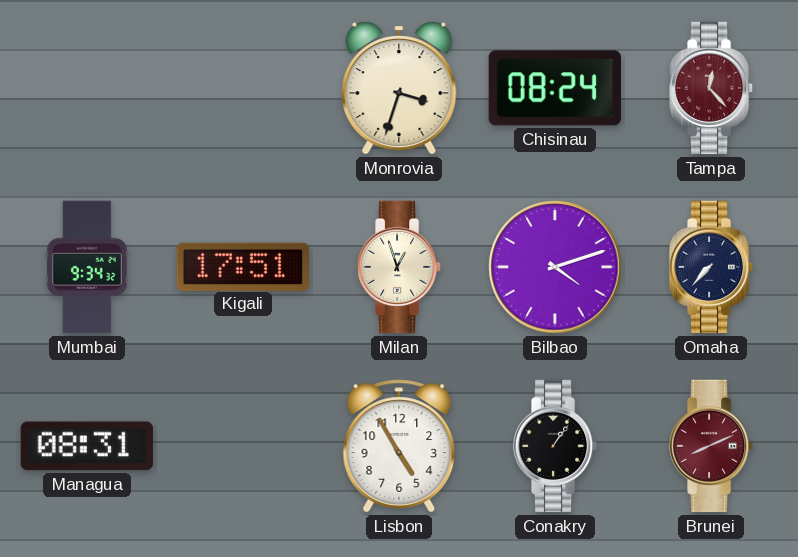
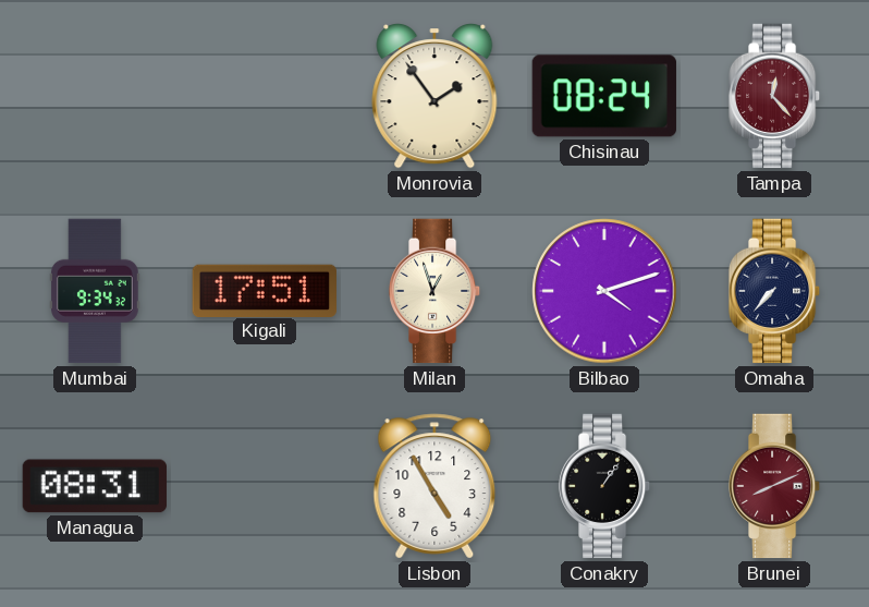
Monrovia: 3:33 -> 1:54 (434, 97)
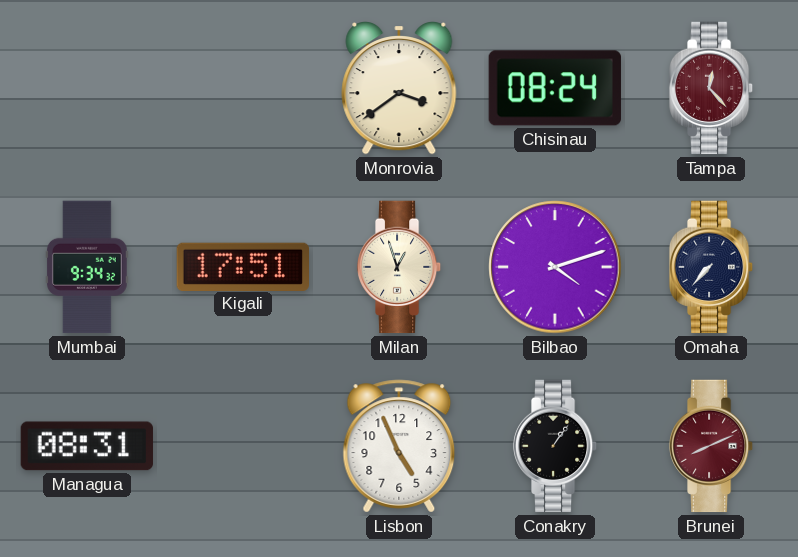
Monrovia: 1:54 -> 3:39 (399, 89)
Lisbon: 4:55 -> 4:56 (399, 446)
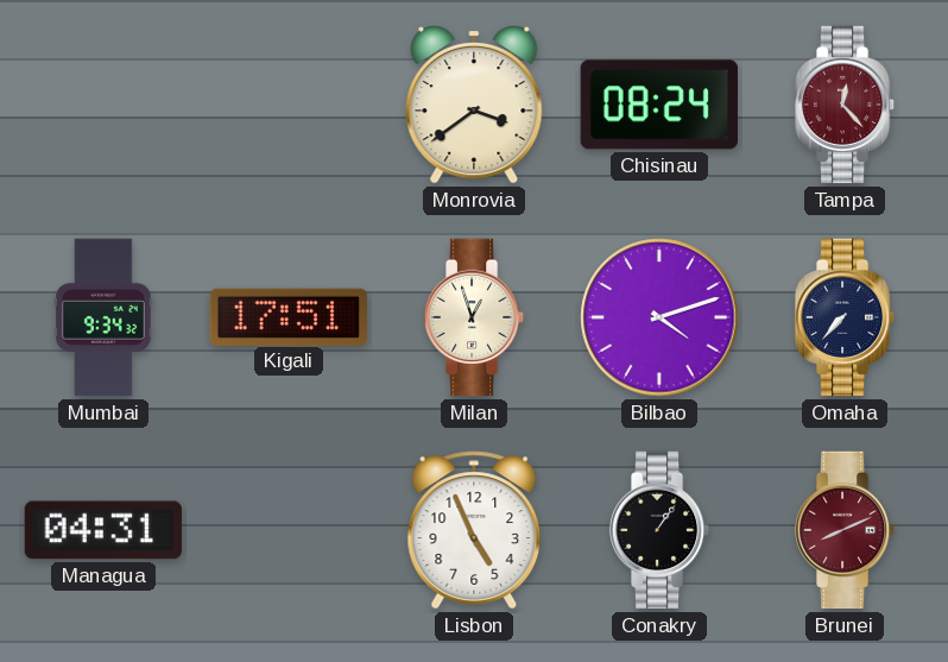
Managua: 08:31 -> 04:31 (103, 530)
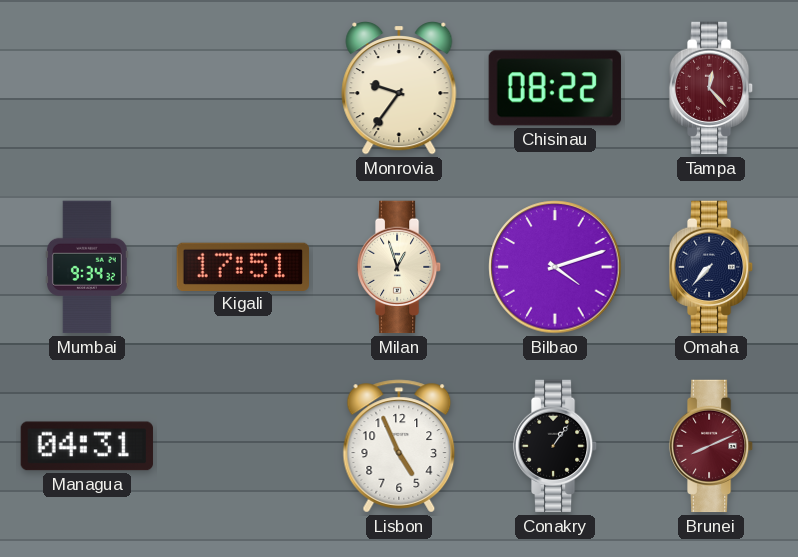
Monrovia: 3:39 -> 9:36 (399, 89)
Chisinau: 08:24 -> 08:22 (555, 88)
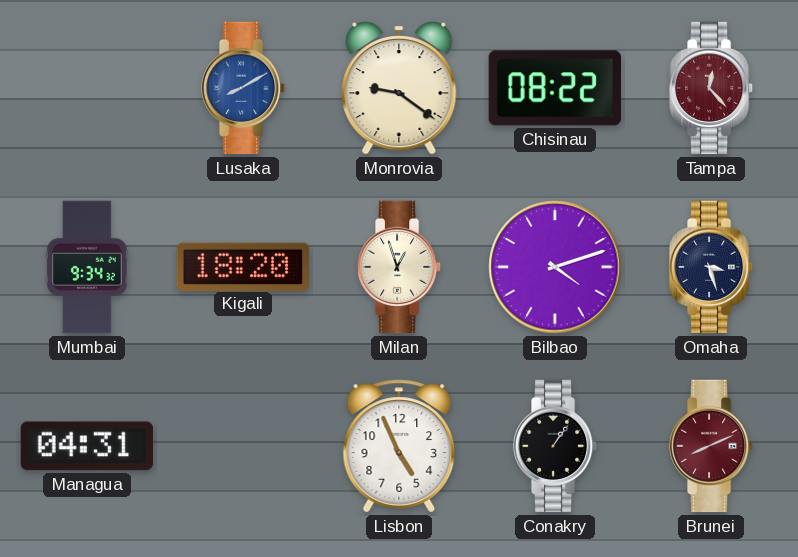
Lusaka: none -> 8:10 (243, 88)
Monrovia: 9:36 -> 9:21 (399, 89)
Kigali: 17:51 -> 18:20 (242, 266)
Omaha: 7:37 -> 3:27 (711, 267)
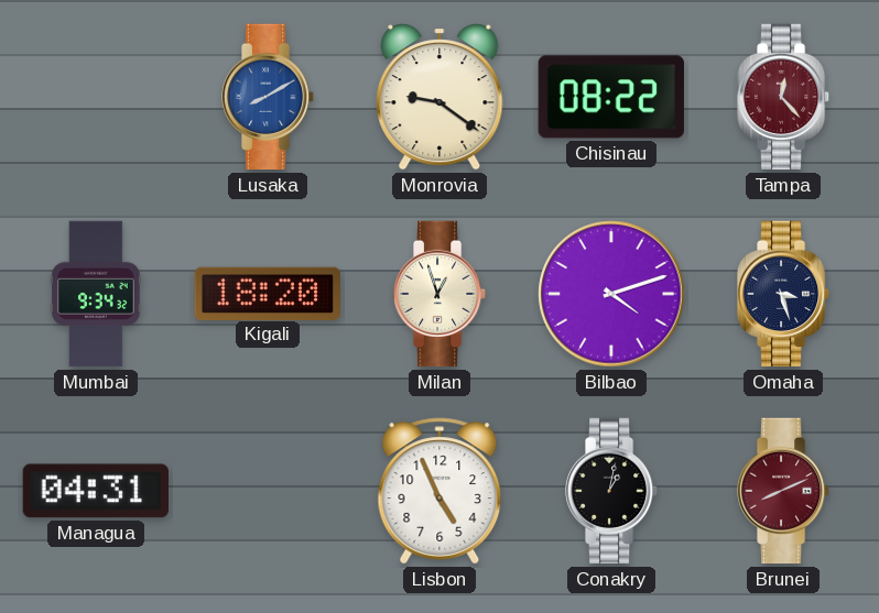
Conakry: 1:06 -> 1:02 (611, 491)
